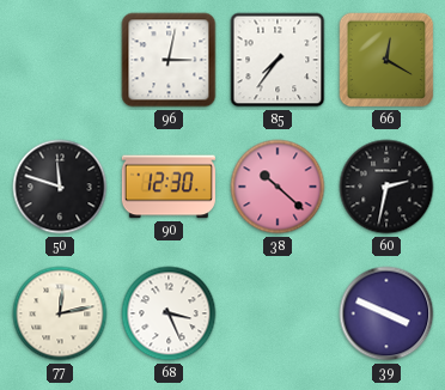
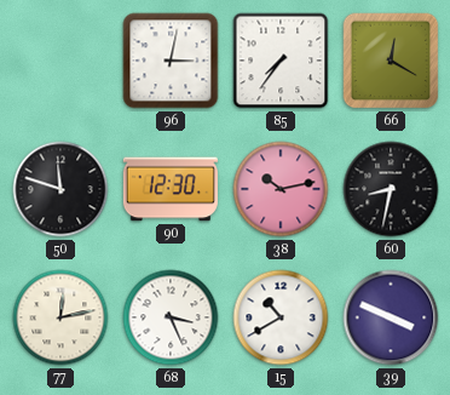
38: 10:22 -> 10:13 (281, 189)
60: 2:32 -> 8:32 (391, 189)
15: none -> 10:40 (281, 317)
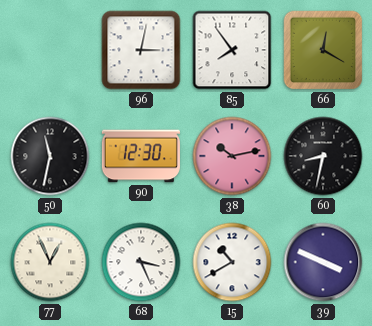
85: 7:36 -> 7:54 (232, 50)
50: 11:48 -> 11:32 (50, 156)
77: 12:13 -> 12:56 (50, 262)
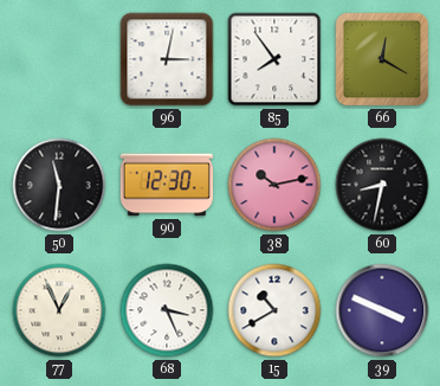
50: 11:32 -> 11:31 (59, 185)
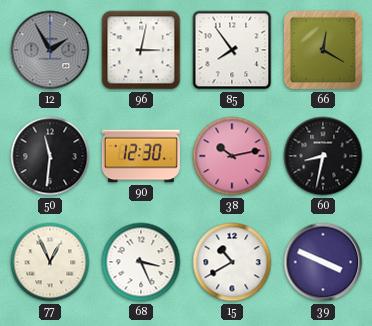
12: none -> 1:55 (50, 50)
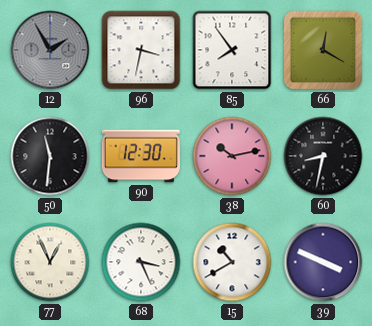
96: 3:02 -> 3:32 (141, 50)
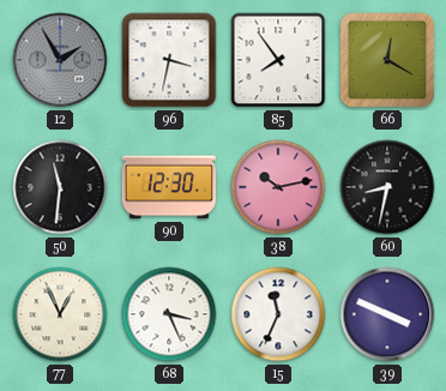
15: 10:40 -> 11:34 (278, 314)
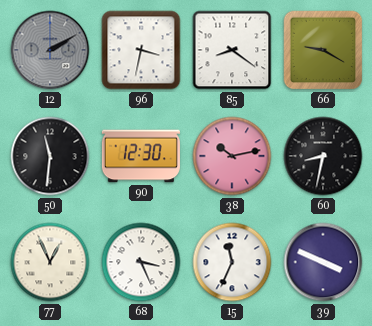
12: 1:55 -> 2:10 (50, 50)
85: 7:54 -> 8:21 (232, 50)
66: 12:20 -> 9:20 (323, 50)
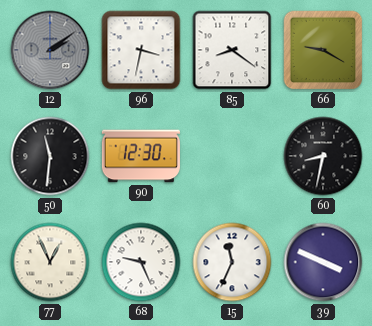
12: 2:10 -> 2:09 (50, 50)
38: 10:13 -> none (232, 156)
68: 3:26 -> 9:26 (141, 262)
